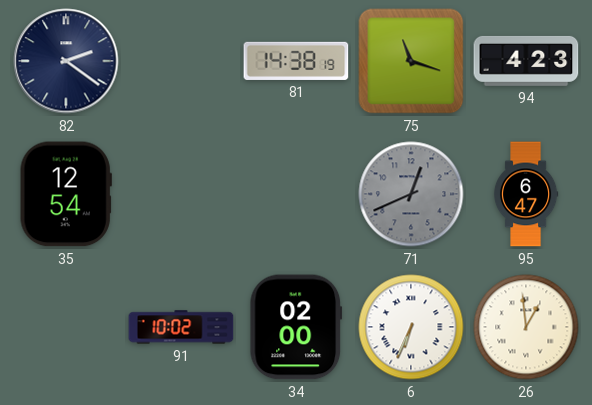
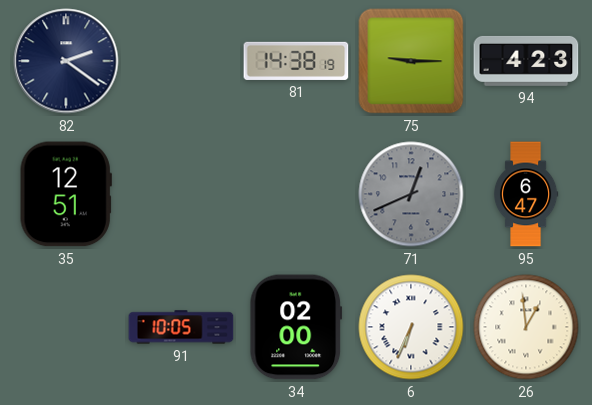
75: 11:18 -> 9:15 (411, 61)
35: 12:54 -> 12:51 (66, 194)
91: 10:02 -> 10:05 (181, 327)
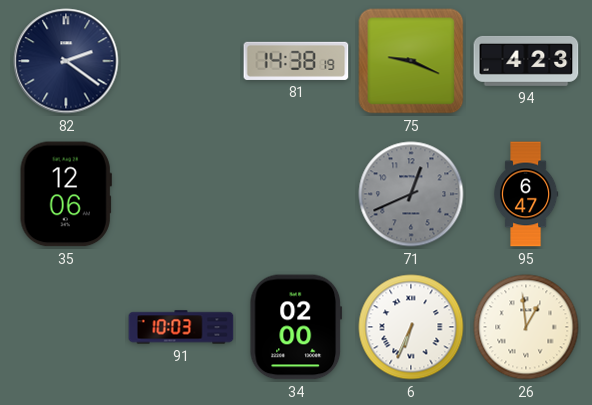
75: 9:15 -> 9:19 (411, 61)
35: 12:51 -> 12:06 (66, 194)
91: 10:05 -> 10:03 (181, 327)
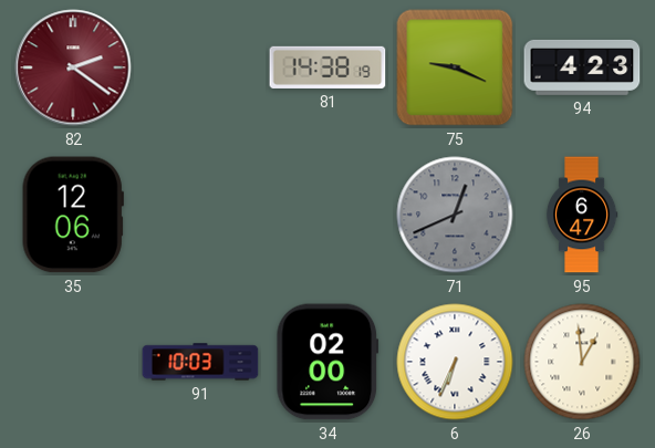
82 dial: navy -> burgundy (73, 67)
